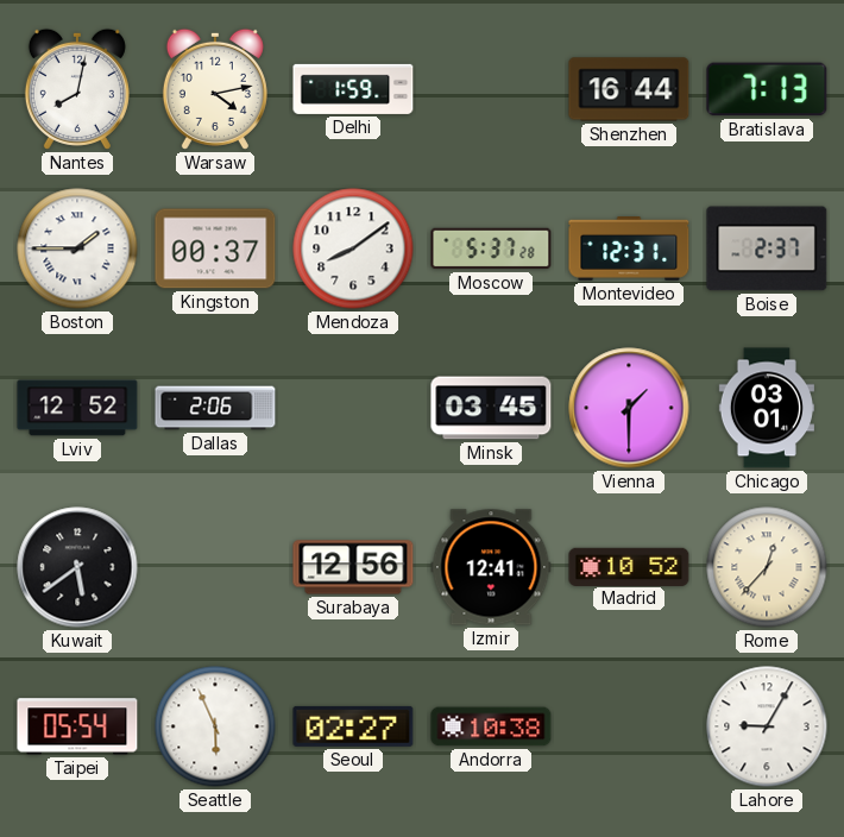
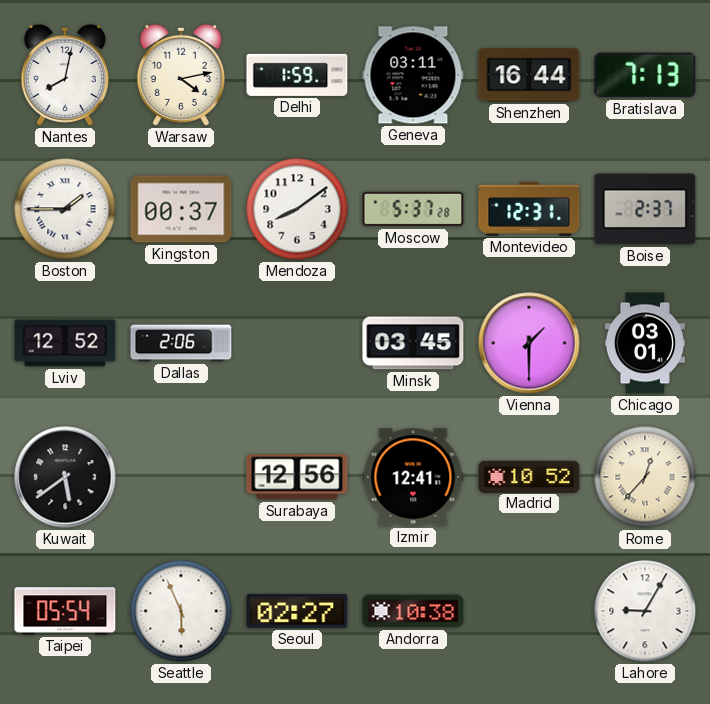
Geneva: none -> 03:11 (413, 75)
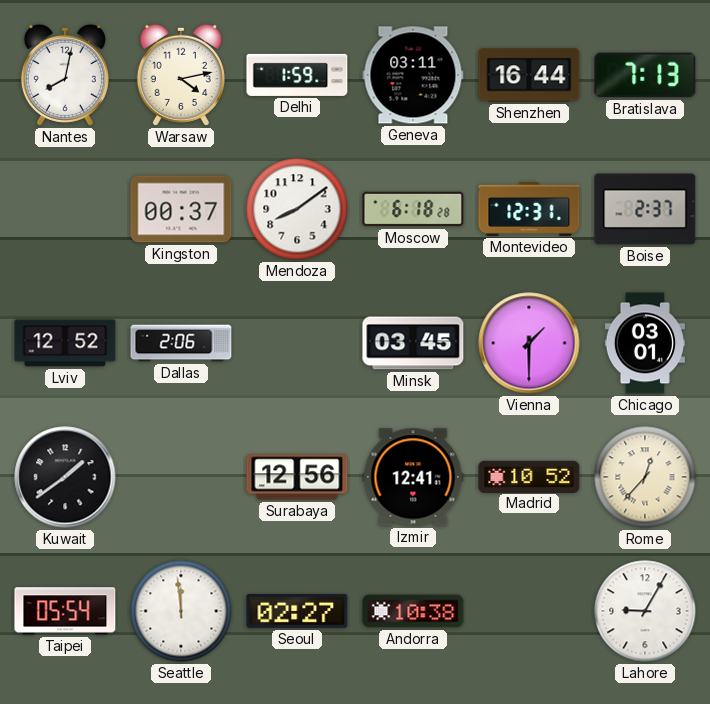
Boston: 1:45 -> none (65, 209)
Moscow: 5:37 -> 6:18 (413, 209)
Kuwait: 5:39 -> 1:39 (65, 477)
Seattle: 5:56 -> 11:59 (181, 611)
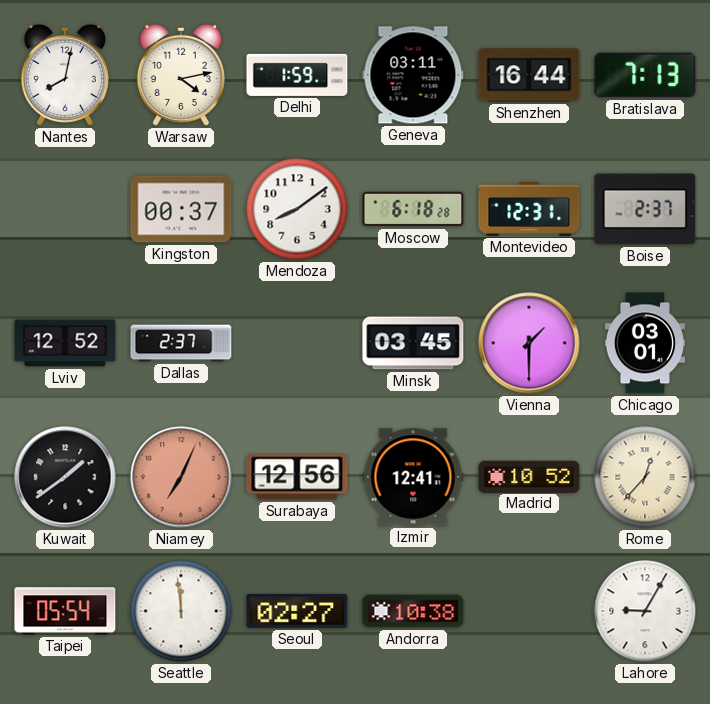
Dallas: 2:06 -> 2:37 (181, 343)
Niamey: none -> 7:04 (181, 477)
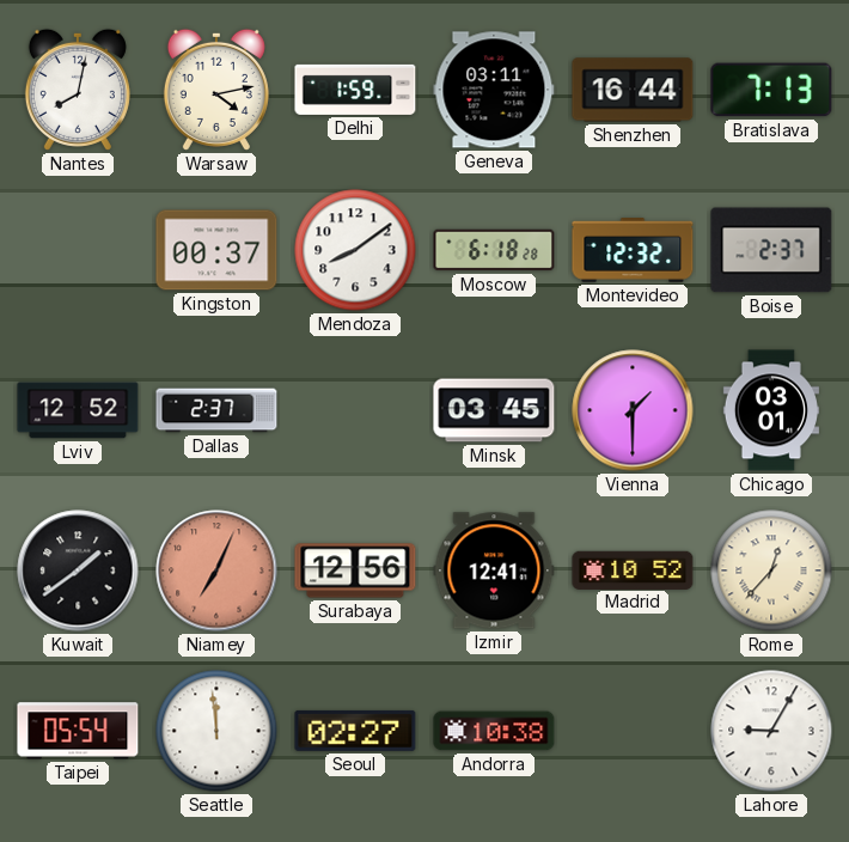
Montevideo: 12:31 -> 12:32 (633, 251)
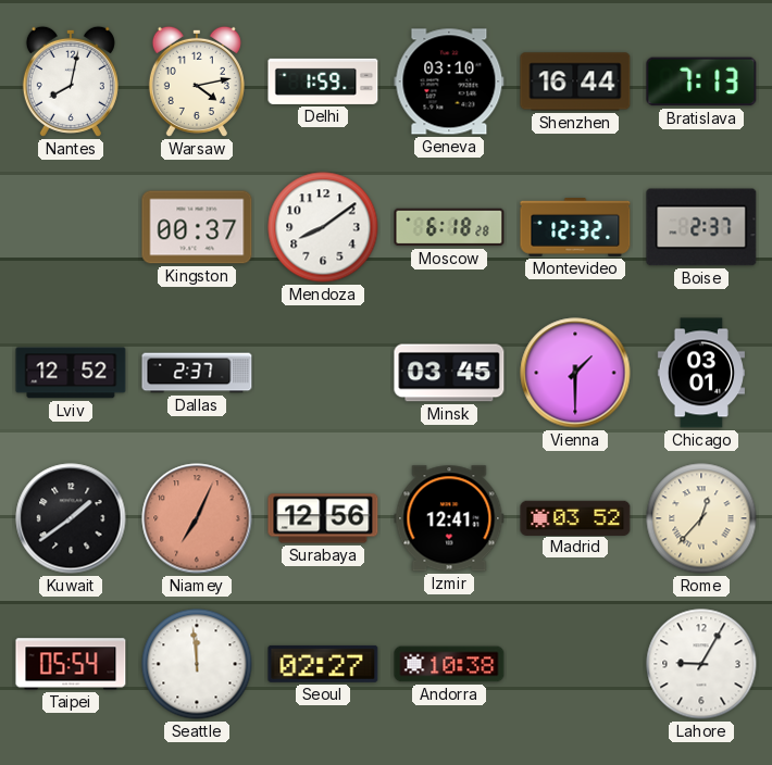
Geneva: 03:11 -> 03:10 (449, 81)
Madrid: 10:52 -> 03:52 (575, 517)
